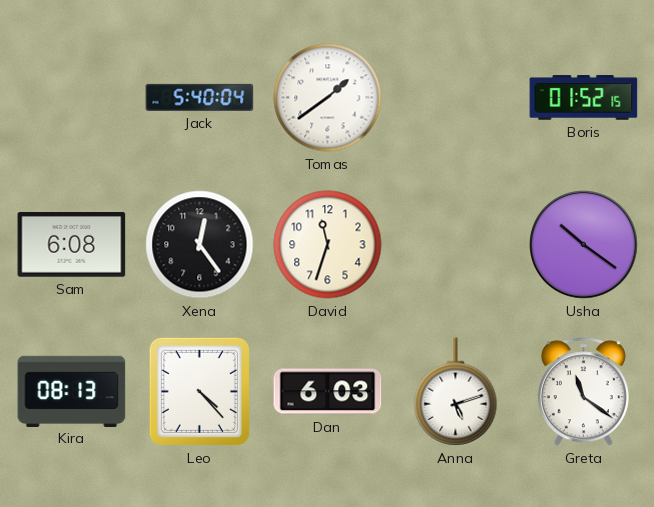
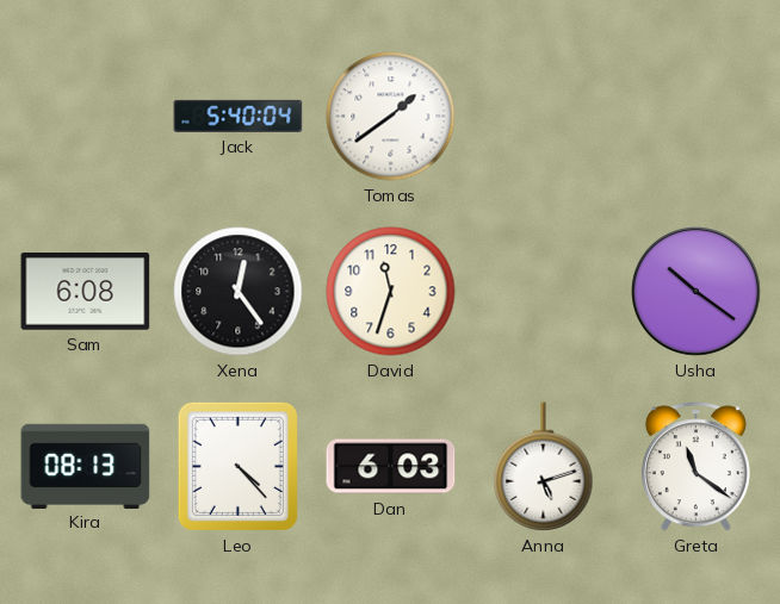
Boris: 01:52 -> none (584, 98)
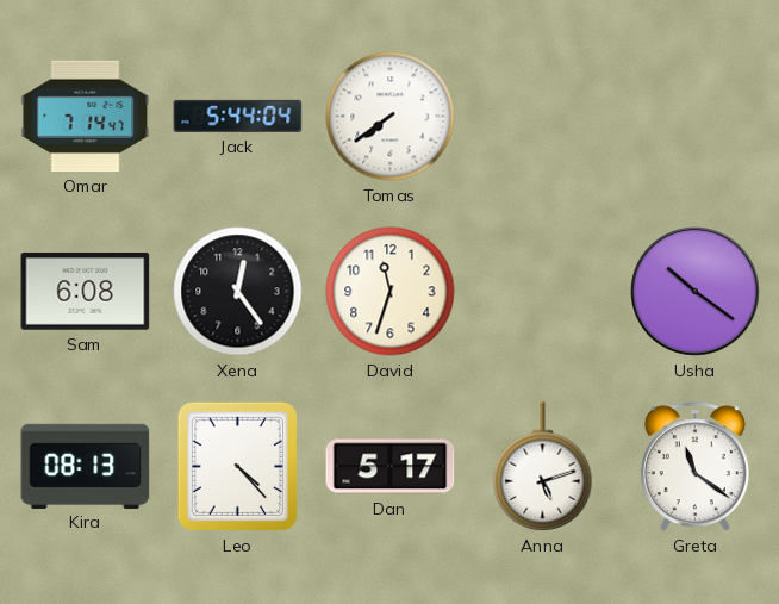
Omar: none -> 7:14 (86, 116)
Jack: 5:40 -> 5:44 (238, 116)
Tomas: 1:39 -> 7:39 (391, 117)
Dan: 6:03 -> 5:17 (391, 467)
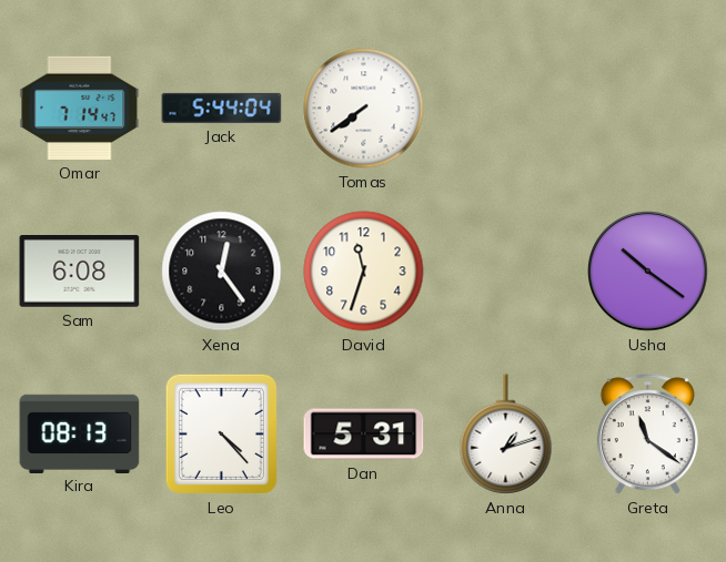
Dan: 5:17 -> 5:31 (364, 435)
Anna: 5:12 -> 1:12 (506, 435)
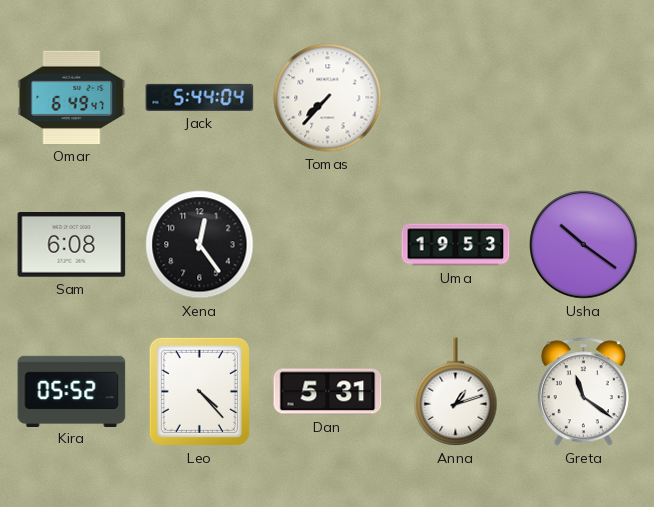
Omar: 7:14 -> 6:49 (72, 97)
Tomas: 7:39 -> 7:37 (328, 98)
David: 11:33 -> none (364, 272)
Uma: none -> 19:53 (456, 245)
Kira: 08:13 -> 05:52 (72, 391)
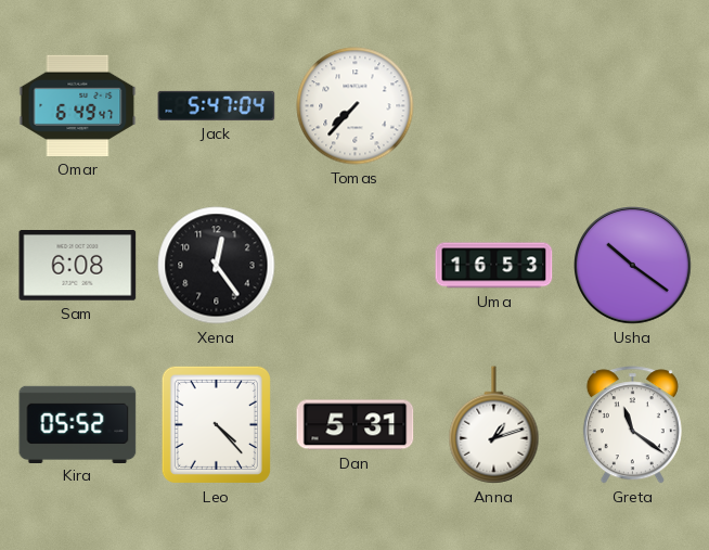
Jack: 5:44 -> 5:47 (217, 105)
Uma: 19:53 -> 16:53 (494, 266)
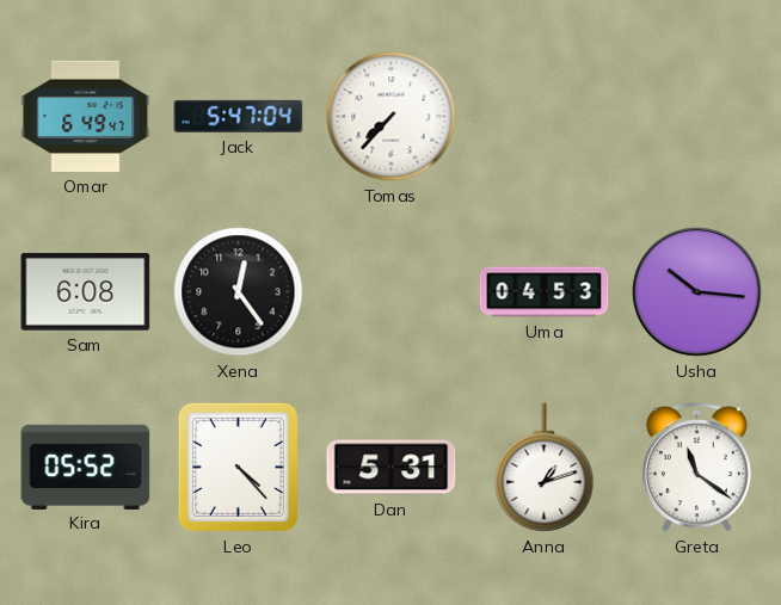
Uma: 16:53 -> 04:53 (545, 292)
Usha: 10:21 -> 10:16 (697, 292)
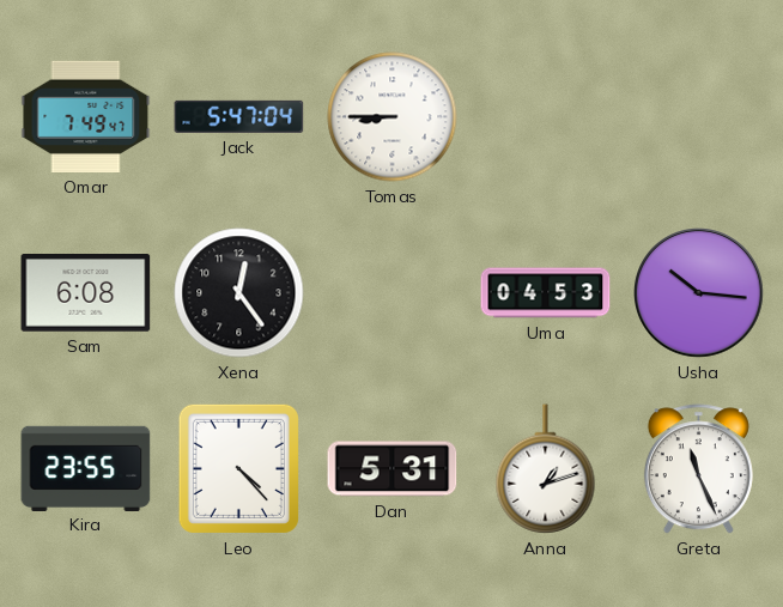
Omar: 6:49 -> 7:49 (86, 116)
Tomas: 7:37 -> 8:45 (393, 117)
Kira: 05:52 -> 23:55 (86, 468)
Greta: 11:21 -> 11:26 (698, 469)
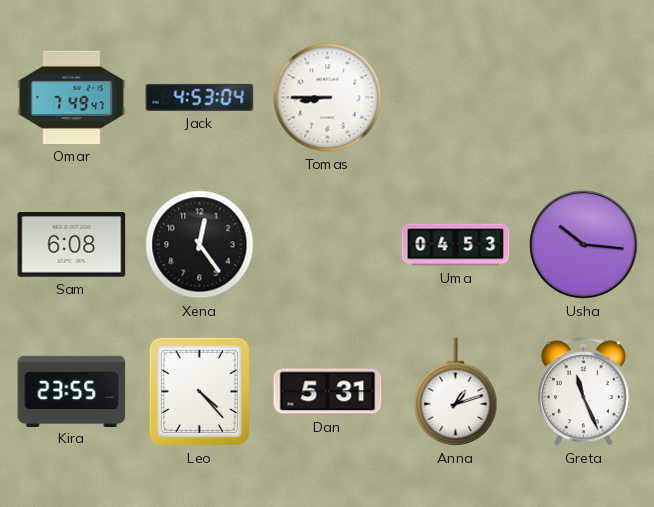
Jack: 5:47 -> 4:53 (200, 97)
